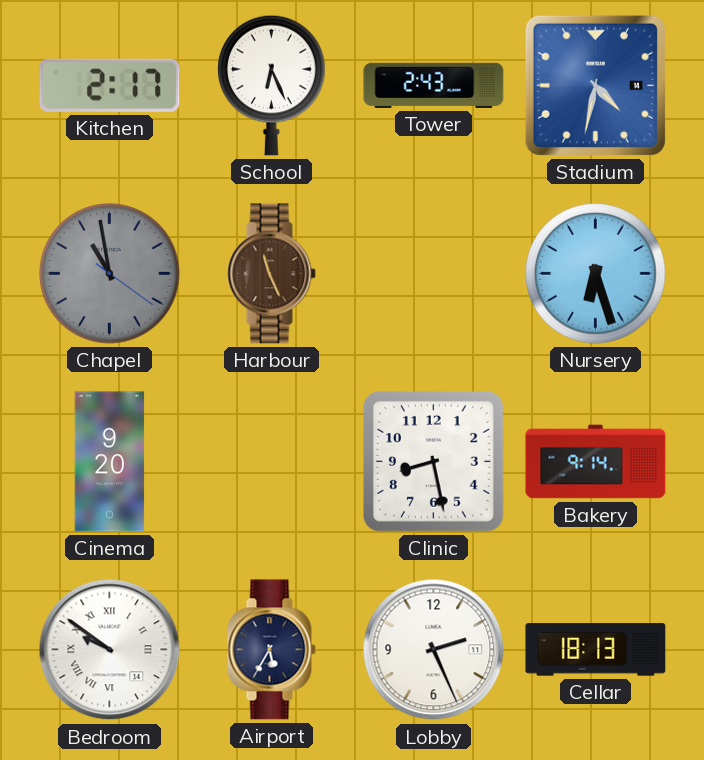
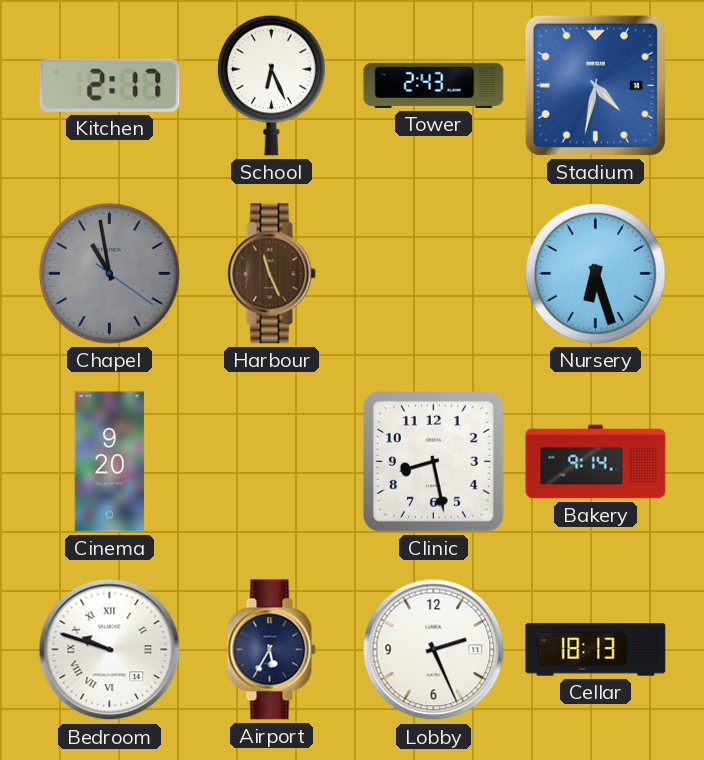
Bedroom: 9:51 -> 9:48 (110, 650)
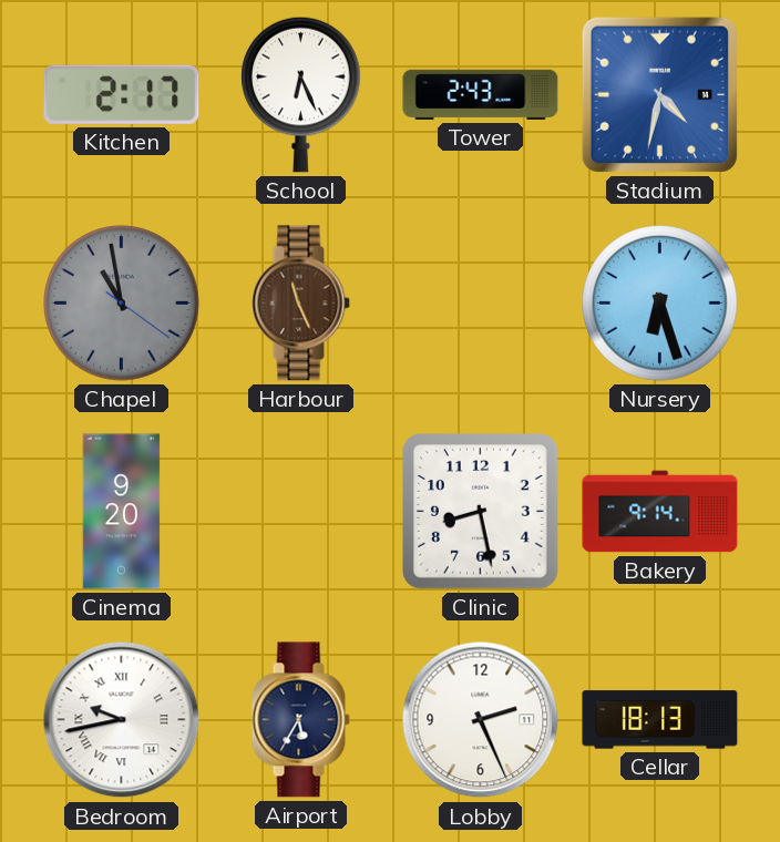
Bedroom: 9:48 -> 9:43 (122, 720)
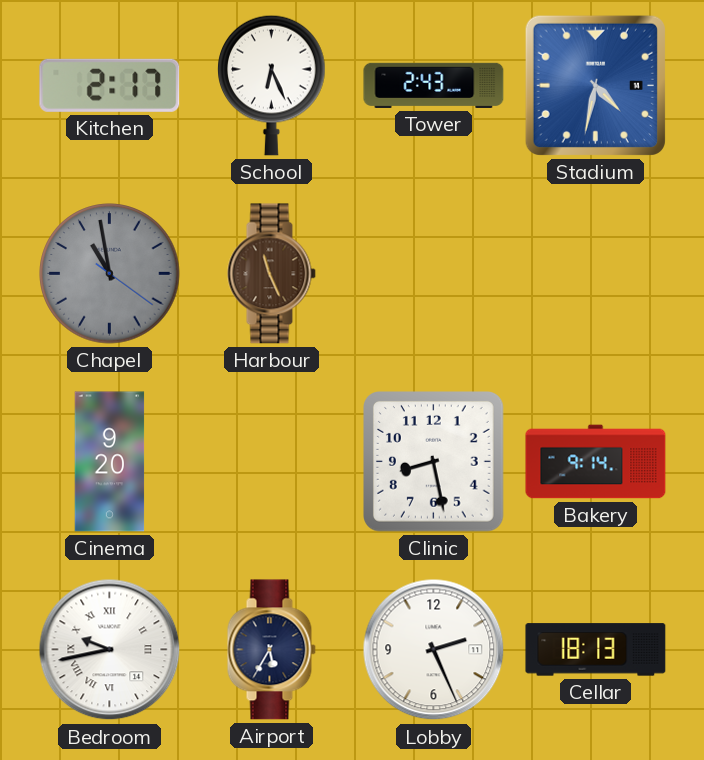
Nursery: 6:27 -> none (660, 304)
